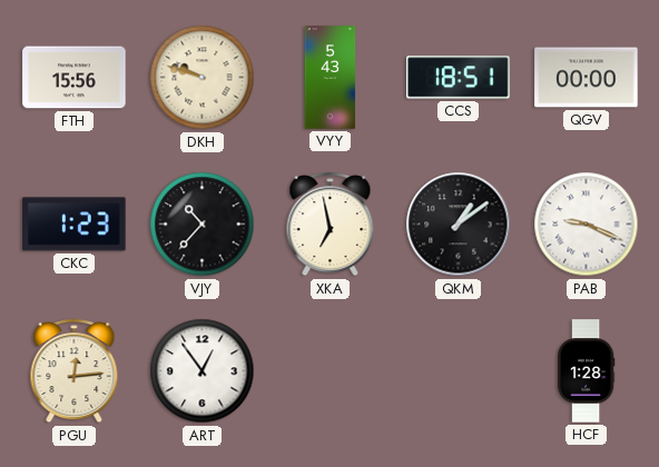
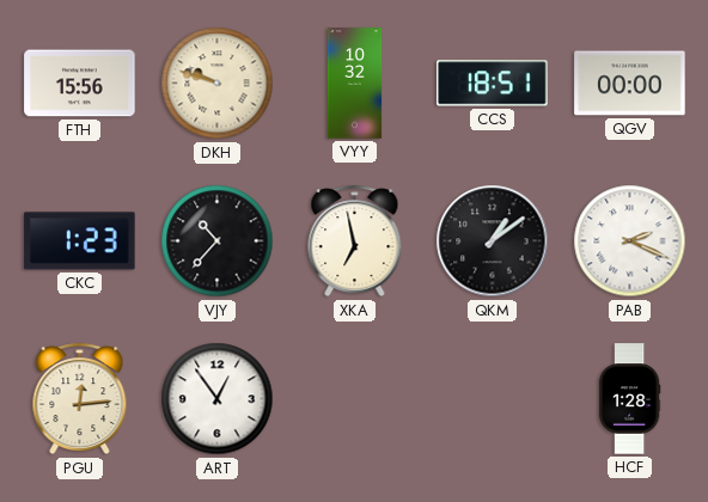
VYY: 5:43 -> 10:32 (355, 84)
PAB: 9:19 -> 2:19 (630, 241)
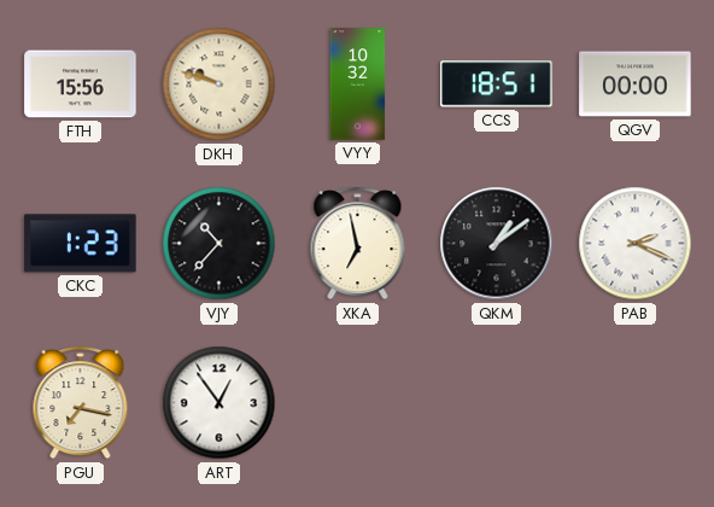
PGU: 12:14 -> 7:17 (81, 403)
HCF: 1:28 -> none (629, 399)
